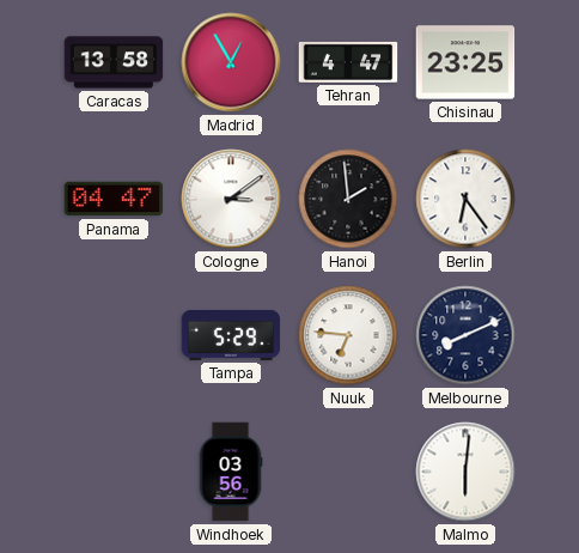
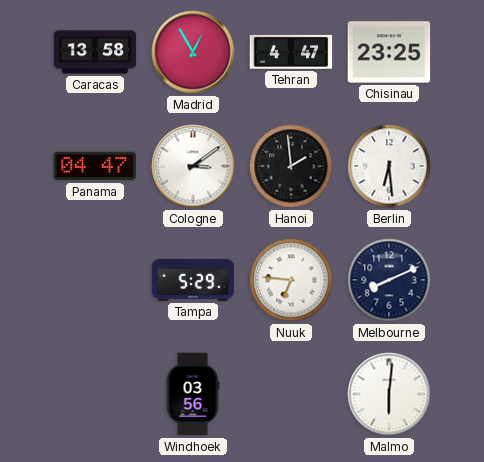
Berlin: 6:24 -> 6:29 (389, 166)
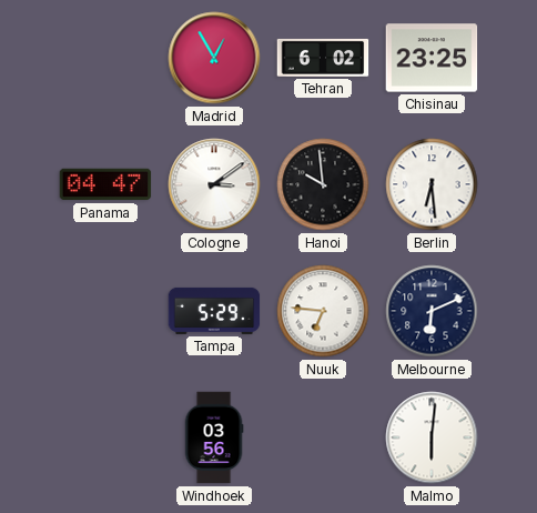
Caracas: 13:58 -> none (95, 52)
Tehran: 4:47 -> 6:02 (323, 58)
Hanoi: 1:59 -> 9:59 (323, 184)
Melbourne: 8:11 -> 6:11 (432, 311)
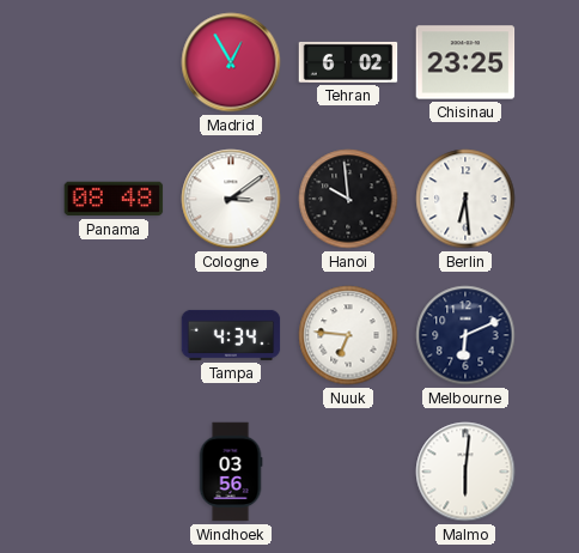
Panama: 04:47 -> 08:48 (114, 199)
Tampa: 5:29 -> 4:34 (231, 335)
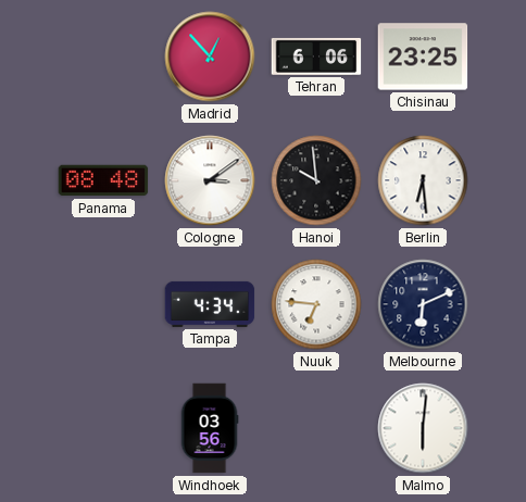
Madrid: 12:55 -> 12:53 (210, 57)
Tehran: 6:02 -> 6:06 (316, 57)
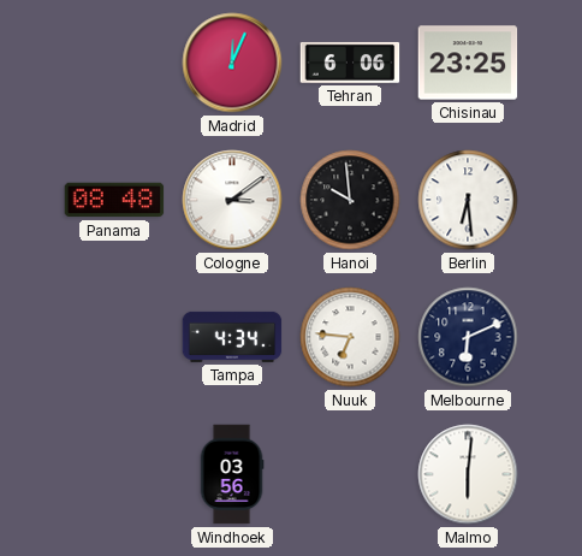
Madrid: 12:53 -> 12:04 (232, 63)
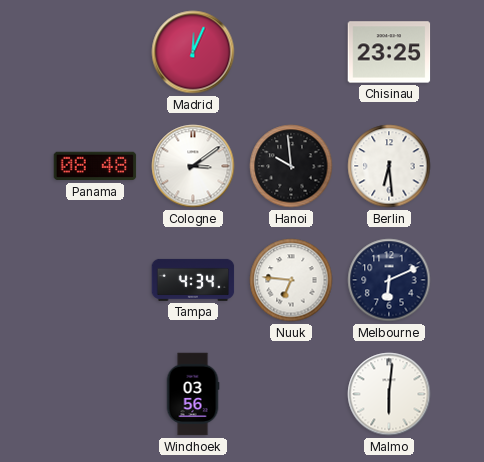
Tehran: 6:06 -> none (350, 63)
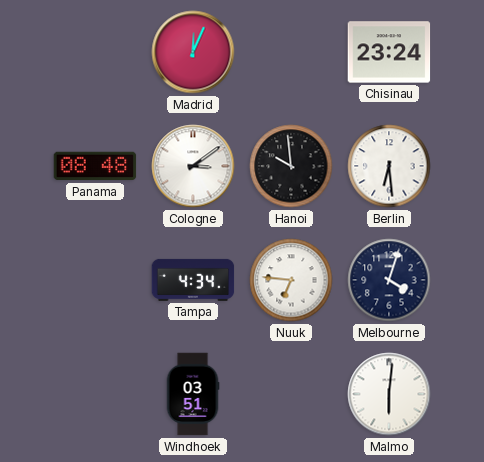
Chisinau: 23:25 -> 23:24 (389, 52)
Melbourne: 6:11 -> 4:03 (389, 280)
Windhoek: 03:56 -> 03:51 (193, 394)
